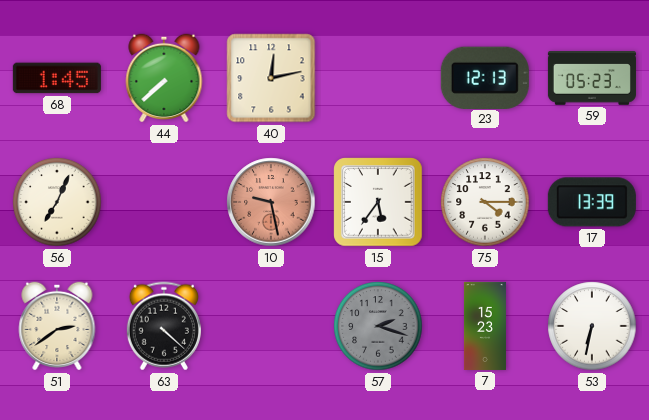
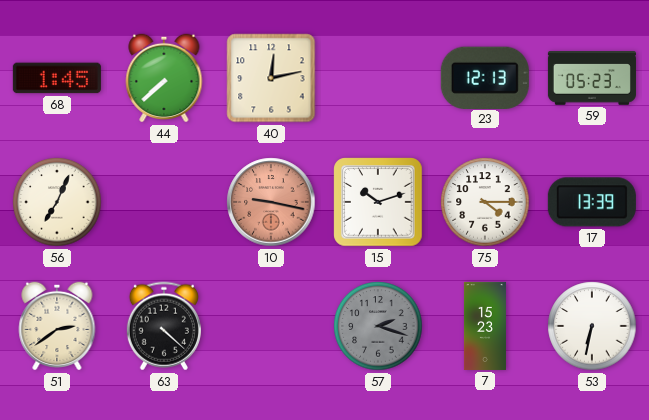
10: 9:28 -> 9:17 (271, 202)
15: 5:36 -> 10:12 (378, 202)
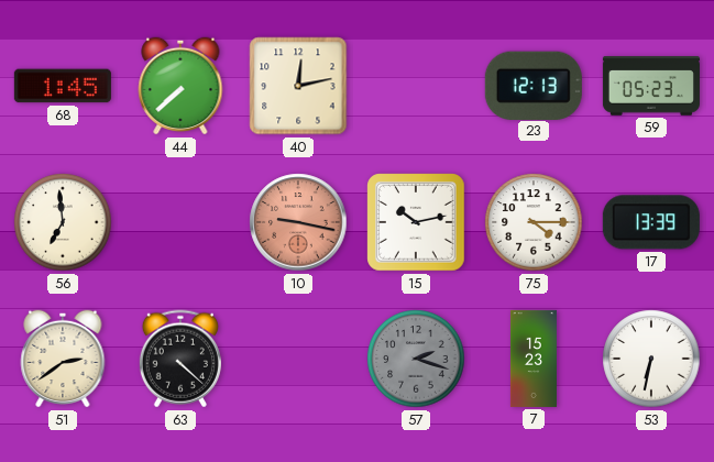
56: 7:04 -> 6:59 (63, 222)
15: 10:12 -> 10:13 (416, 222)
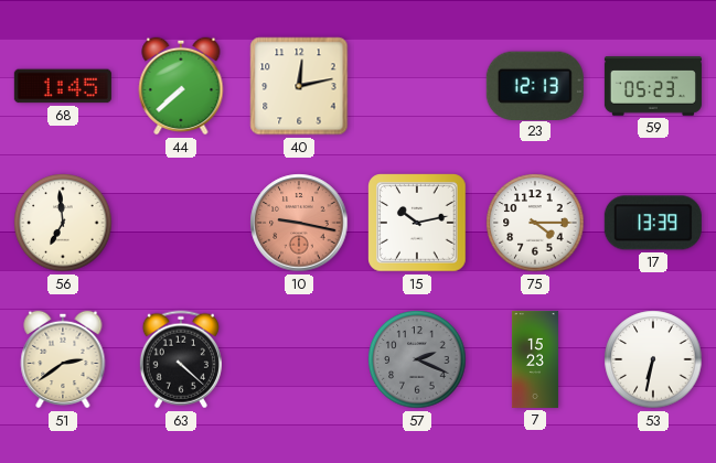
57: 2:18 -> 2:19 (417, 359)
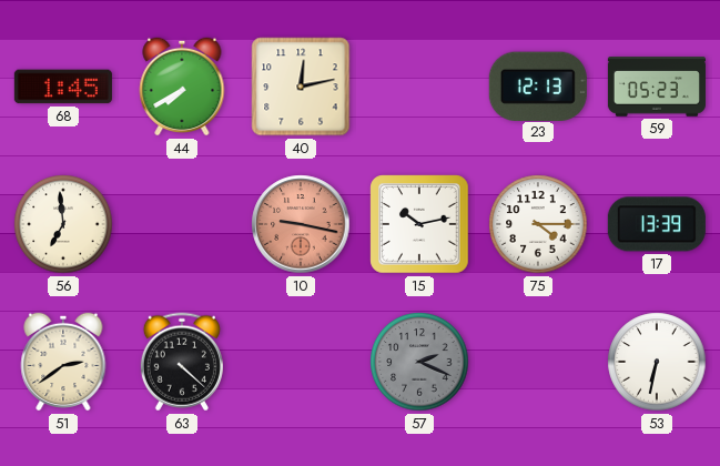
44: 7:38 -> 7:40 (182, 87)
7: 15:23 -> none (535, 359)
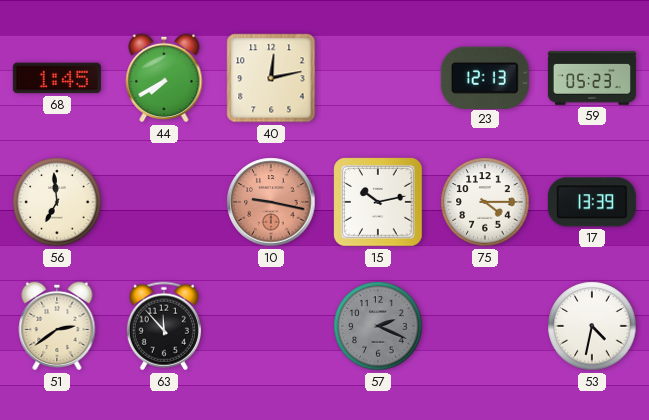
63: 4:22 -> 11:53 (164, 326)
53: 6:32 -> 4:32 (592, 326)
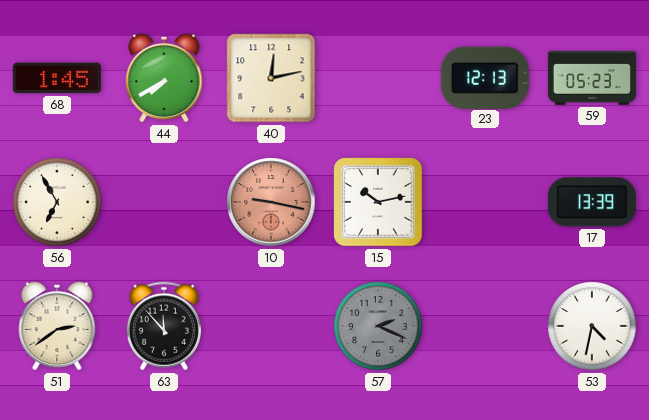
56: 6:59 -> 6:55 (57, 202)
75: 4:15 -> none (485, 202)
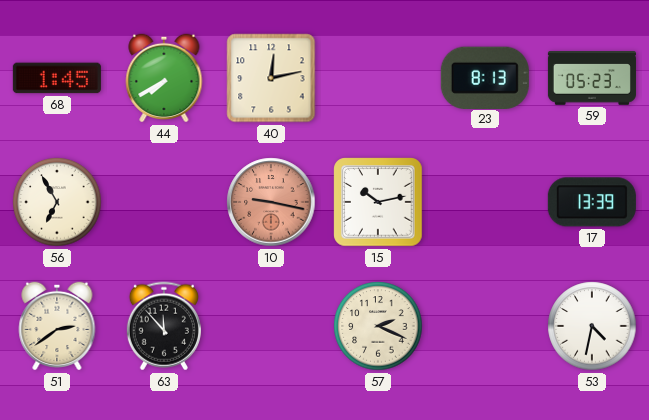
23: 12:13 -> 8:13 (485, 77)
57 dial: grey -> cream (378, 326)
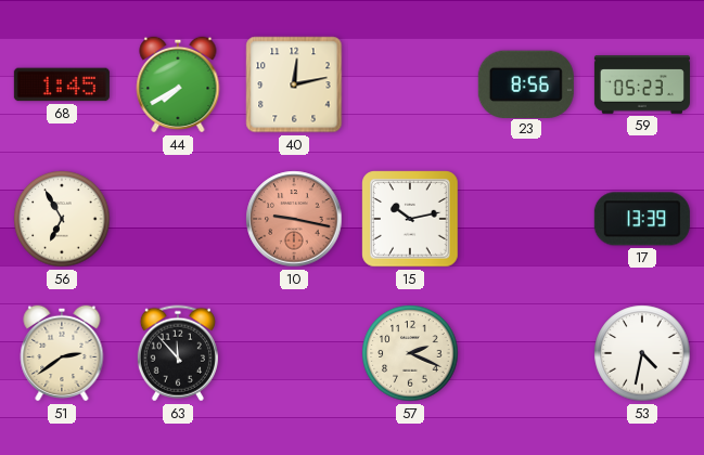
23: 8:13 -> 8:56 (526, 83)
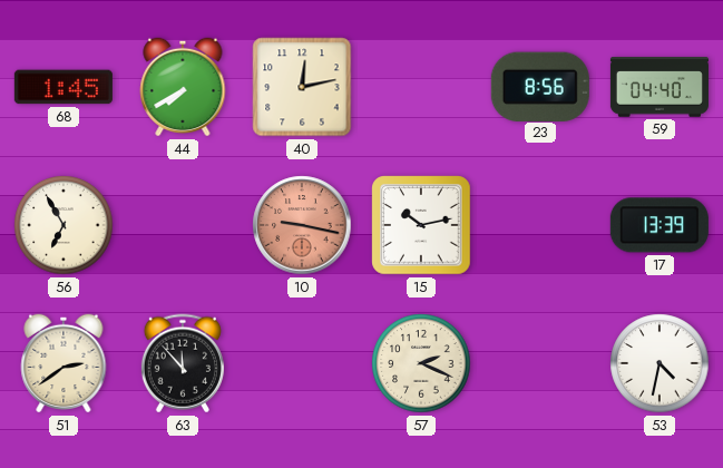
59: 05:23 -> 04:40 (660, 87)
